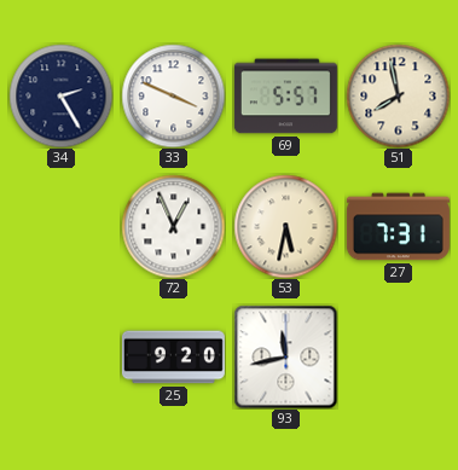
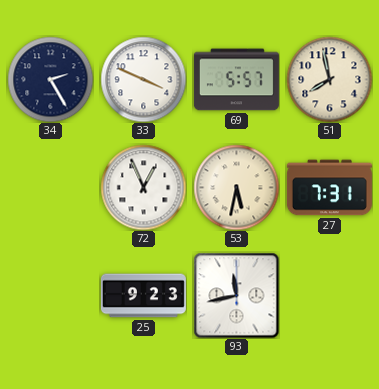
25: 9:20 -> 9:23 (143, 296)
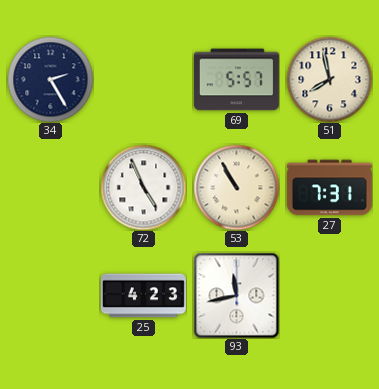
33: 3:49 -> none (143, 79)
72: 12:56 -> 4:56 (143, 187)
53: 5:32 -> 10:55 (236, 187)
25: 9:23 -> 4:23 (143, 296)
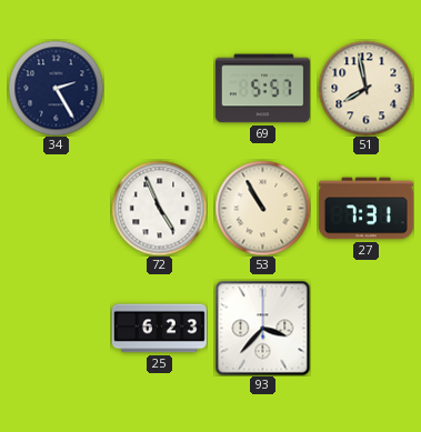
25: 4:23 -> 6:23 (159, 329)
93: 11:43 -> 3:37 (262, 328)
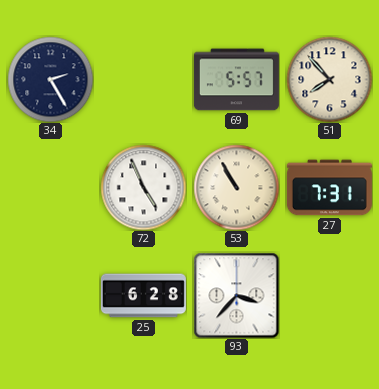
51: 7:58 -> 7:53 (329, 79)
25: 6:23 -> 6:28 (143, 296)
